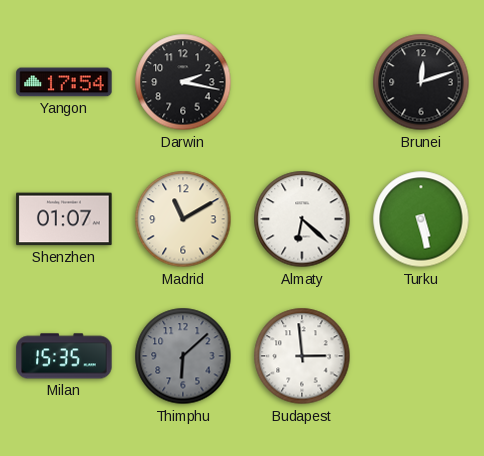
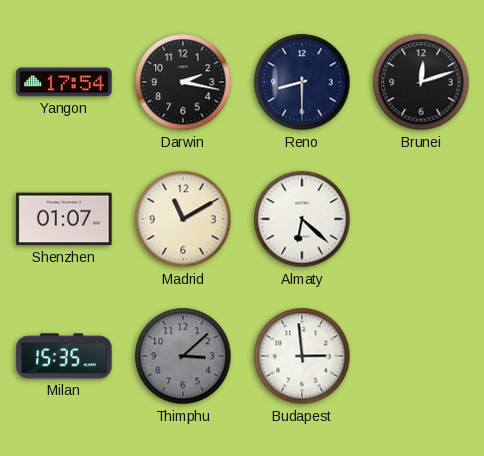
Reno: none -> 8:30 (302, 82)
Turku: 5:28 -> none (421, 219)
Thimphu: 6:08 -> 3:08 (183, 356)
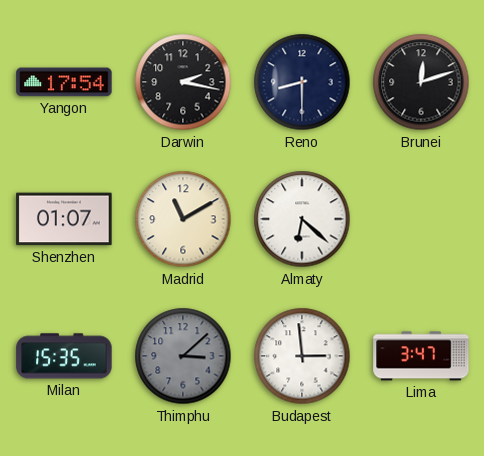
Lima: none -> 3:47 (421, 356)
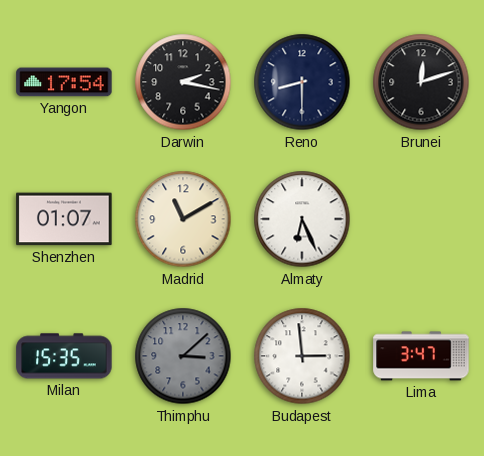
Almaty: 6:22 -> 6:26 (302, 219)
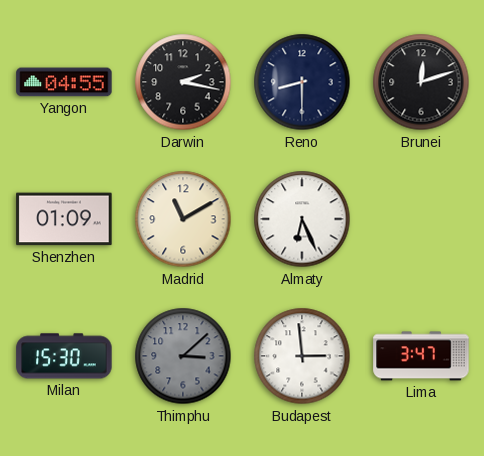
Yangon: 17:54 -> 04:55 (64, 82)
Shenzhen: 01:07 -> 01:09 (64, 219)
Milan: 15:35 -> 15:30 (64, 356)
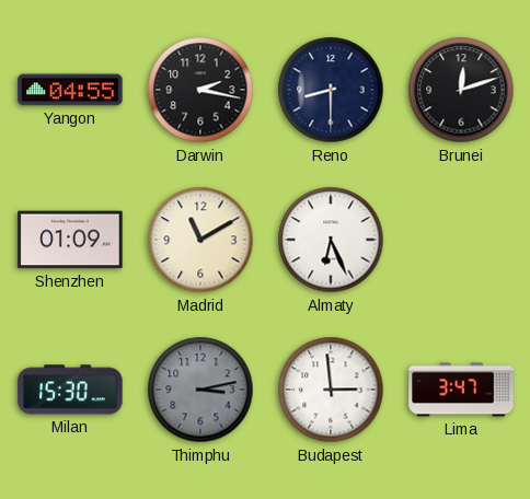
Thimphu: 3:08 -> 3:13 (200, 390)
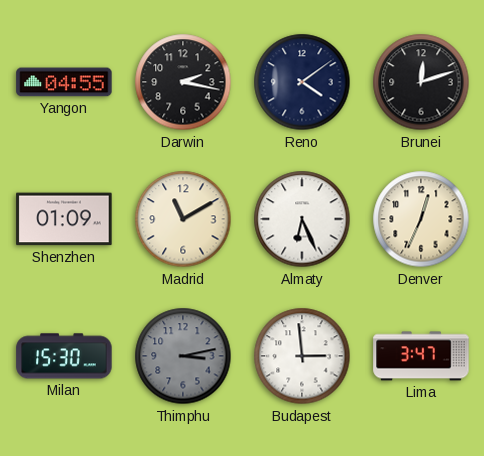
Reno: 8:30 -> 4:09 (302, 82)
Denver: none -> 12:34 (421, 219)
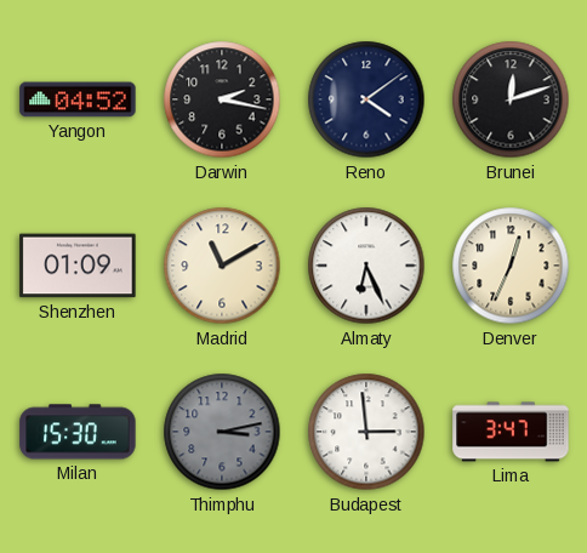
Yangon: 04:55 -> 04:52 (78, 99)
